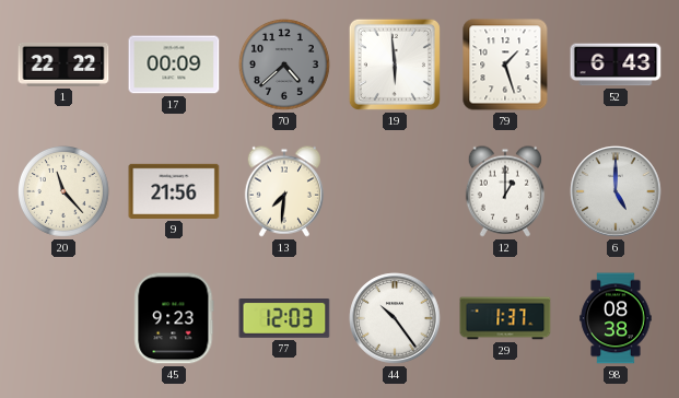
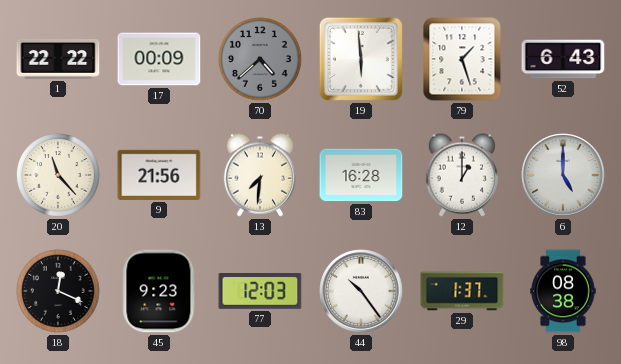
83: none -> 16:28 (361, 175)
18: none -> 12:19 (59, 292)
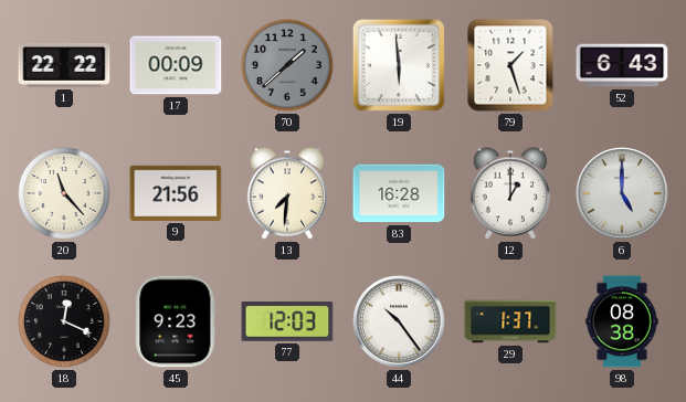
70: 4:38 -> 1:38 (288, 66)
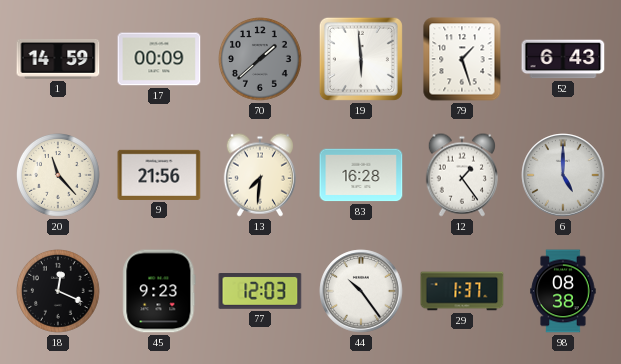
1: 22:22 -> 14:59 (58, 60)
12: 1:00 -> 1:24 (461, 175)
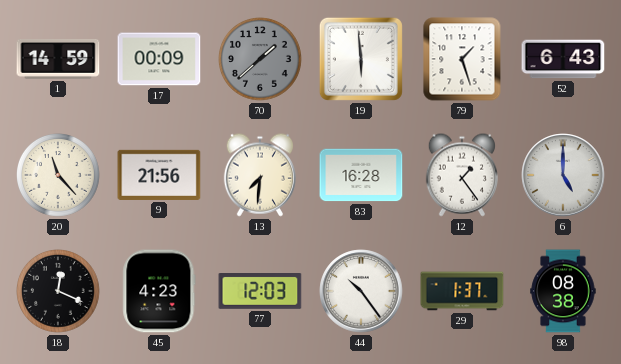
45: 9:23 -> 4:23 (159, 291)
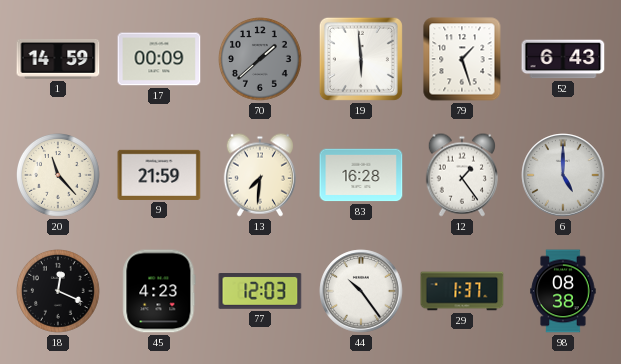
9: 21:56 -> 21:59 (159, 175)
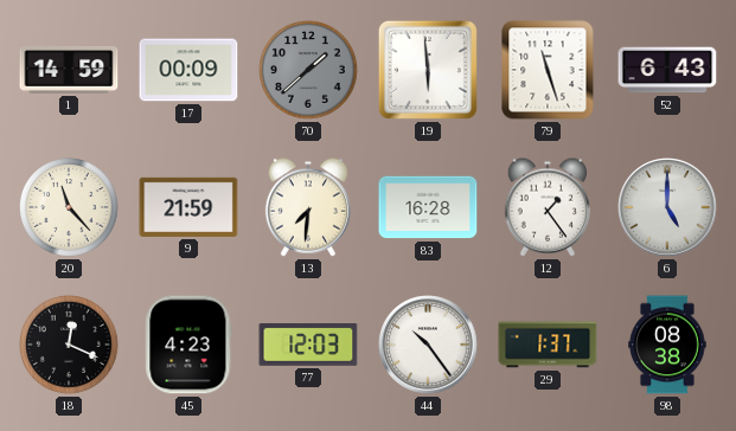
79: 1:27 -> 11:27 (548, 70)
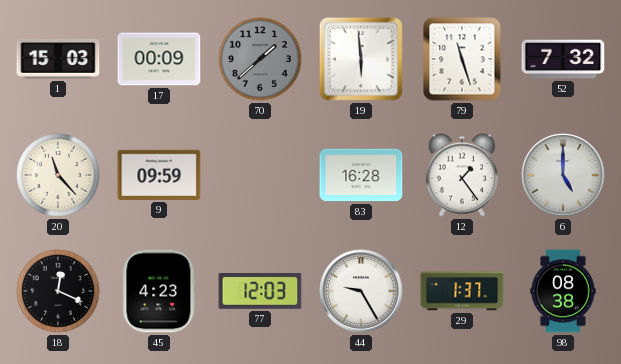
1: 14:59 -> 15:03 (58, 60)
52: 6:43 -> 7:32 (563, 59)
9: 21:59 -> 09:59 (159, 175)
13: 7:31 -> none (307, 207)
44: 10:24 -> 9:25 (361, 291)
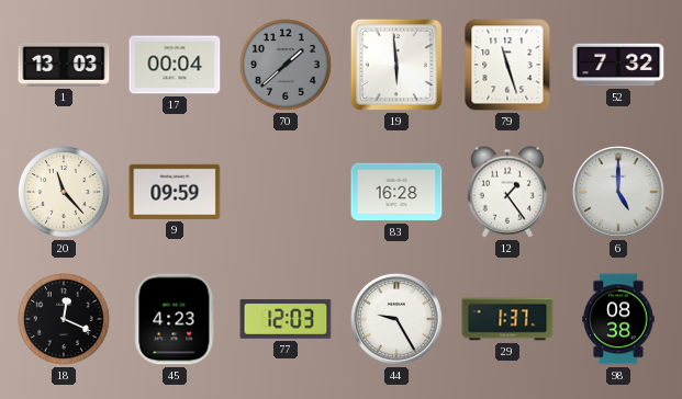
1: 15:03 -> 13:03 (64, 66)
17: 00:09 -> 00:04 (175, 65)
